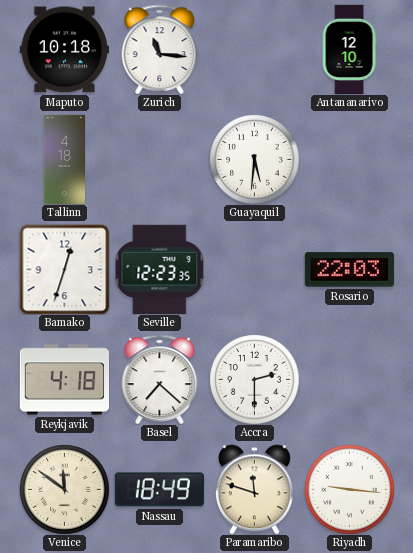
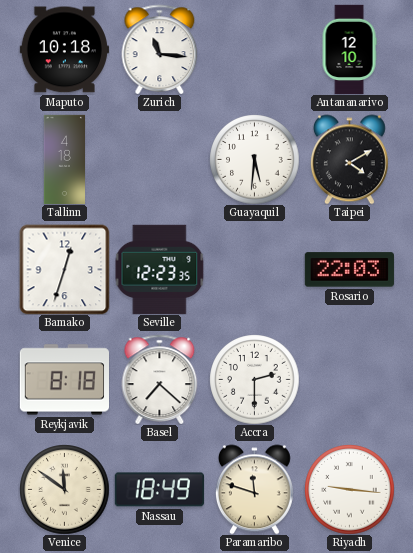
Taipei: none -> 4:10 (349, 159)
Reykjavik: 4:18 -> 8:18 (64, 380)
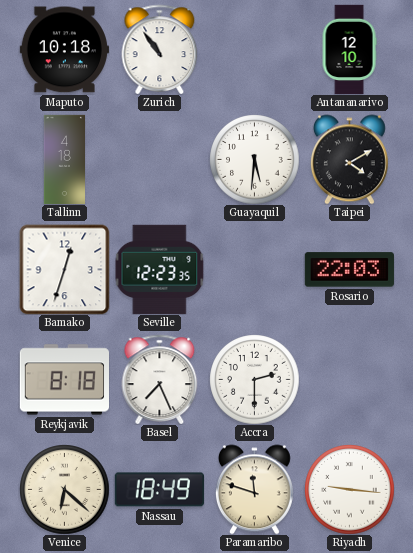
Zurich: 11:16 -> 10:54 (160, 49)
Basel: 7:22 -> 7:26 (160, 379)
Venice: 11:51 -> 6:22 (64, 489)
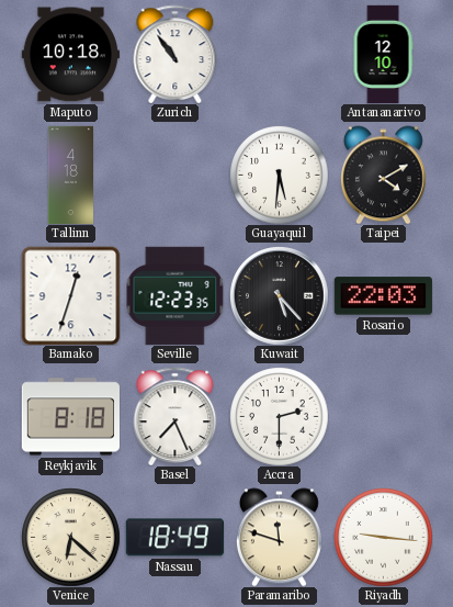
Kuwait: none -> 5:23 (279, 295)
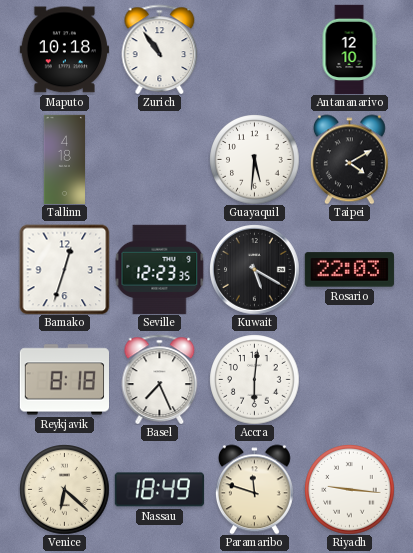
Kuwait: 5:23 -> 5:20 (254, 269)
Accra: 2:30 -> 6:01 (254, 379)
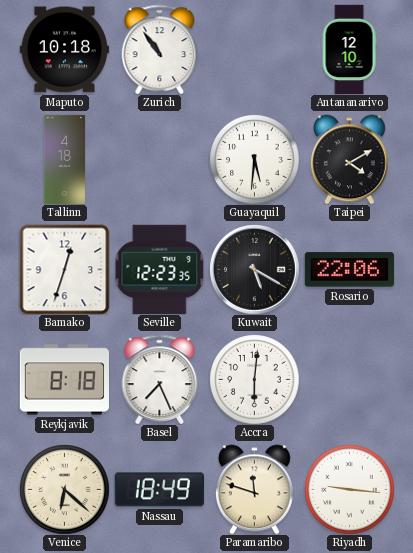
Rosario: 22:03 -> 22:06 (349, 270)
